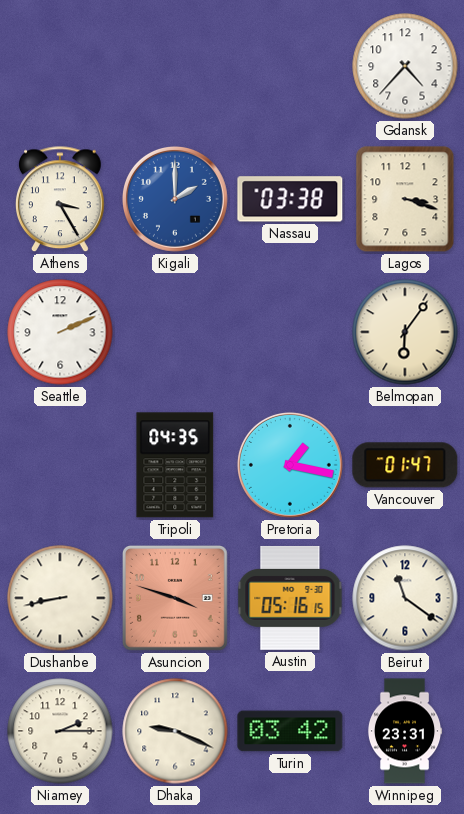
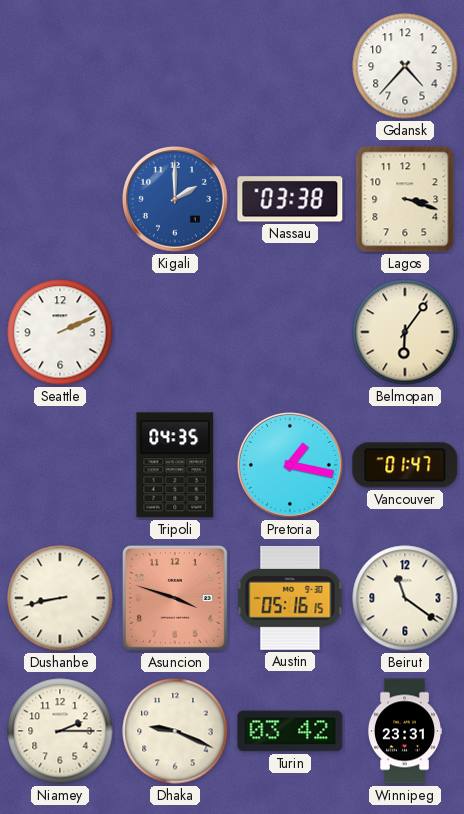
Athens: 3:25 -> none (61, 200)
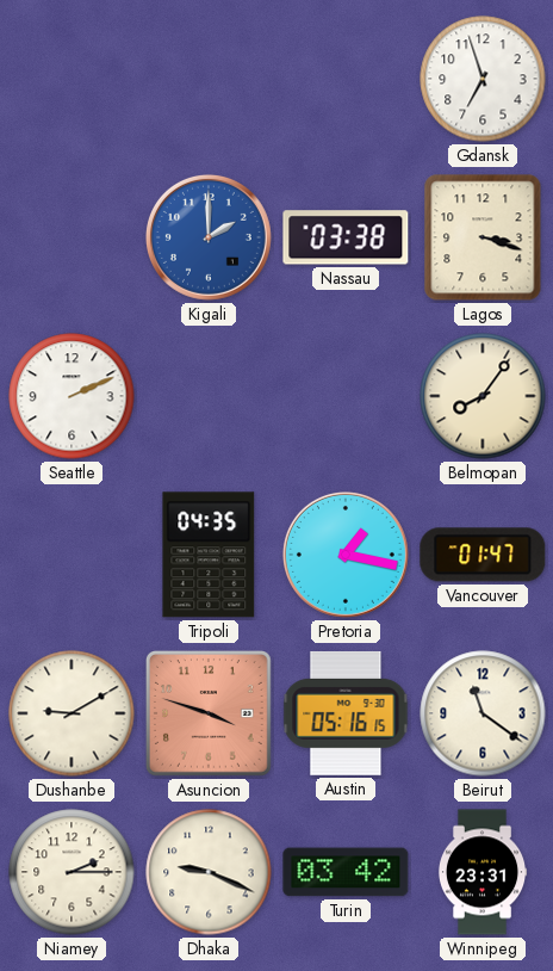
Gdansk: 4:37 -> 6:57 (483, 79)
Belmopan: 6:06 -> 8:06 (483, 396)
Dushanbe: 8:43 -> 9:10 (72, 713)
